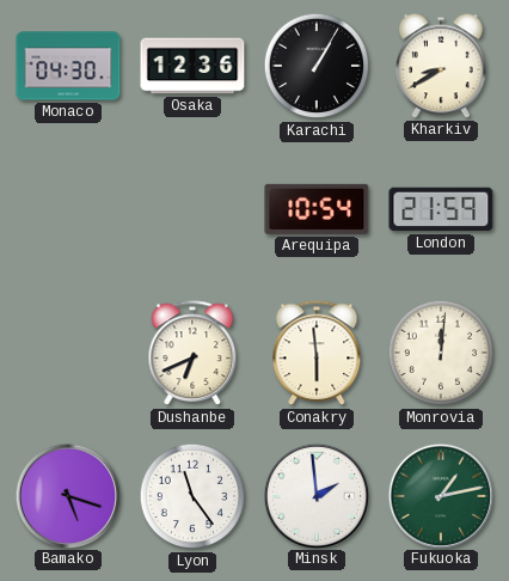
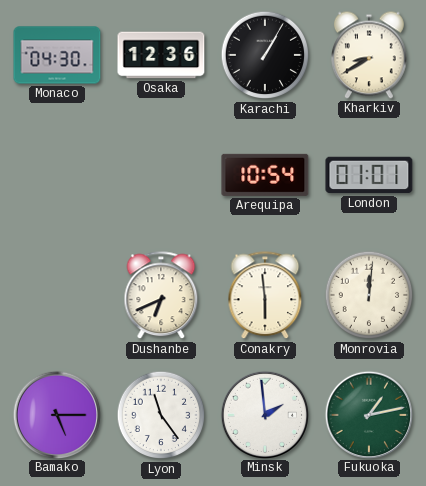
London: 21:59 -> 01:01 (369, 175)
Bamako: 5:18 -> 5:15 (56, 414)
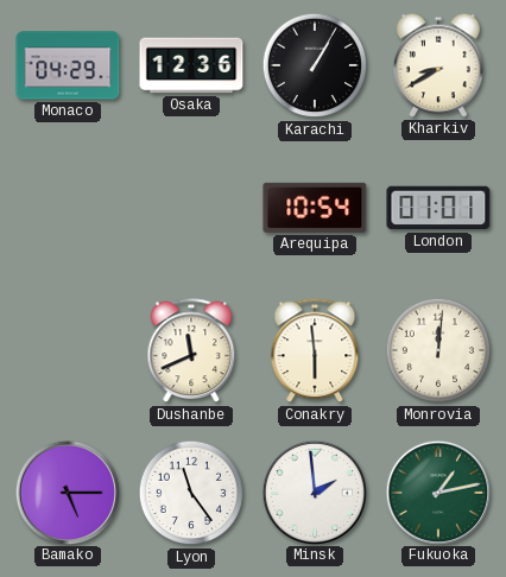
Monaco: 04:30 -> 04:29 (68, 65)
Dushanbe: 6:41 -> 11:41 (191, 351)
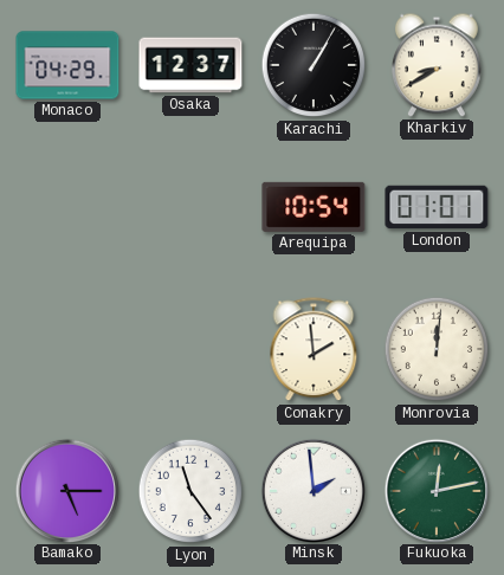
Osaka: 12:36 -> 12:37 (190, 65)
Dushanbe: 11:41 -> none (191, 351)
Conakry: 5:59 -> 1:59 (314, 350)
Fukuoka: 1:13 -> 12:13 (435, 490)
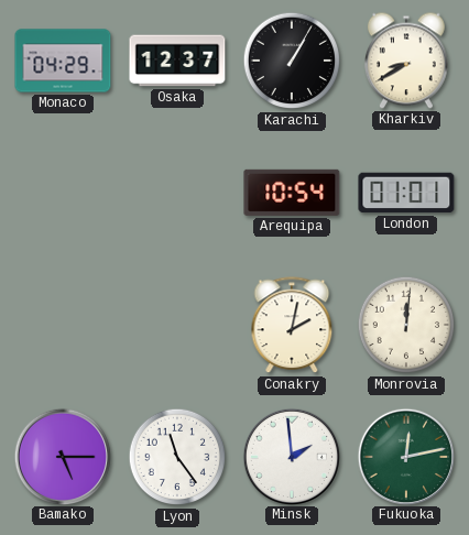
Conakry: 1:59 -> 2:02 (292, 326)
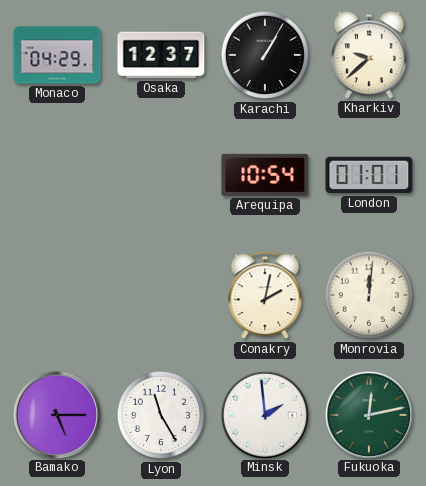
Kharkiv: 8:40 -> 9:38 (370, 55)
Lyon: 11:24 -> 11:25 (161, 415)
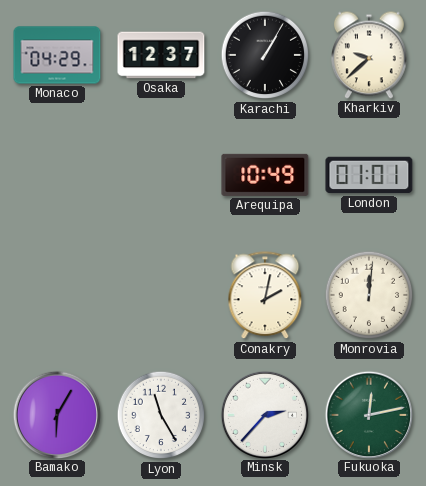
Arequipa: 10:54 -> 10:49 (265, 175)
Bamako: 5:15 -> 6:05 (56, 414)
Minsk: 1:59 -> 2:37 (264, 414)
